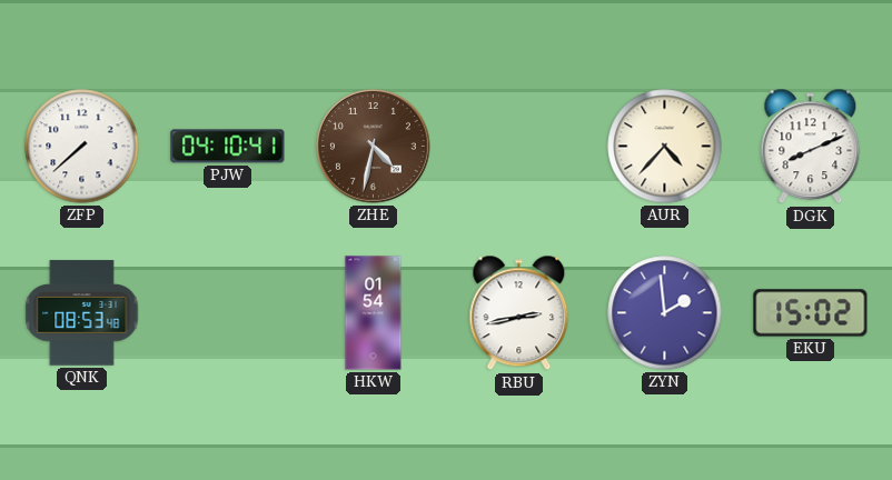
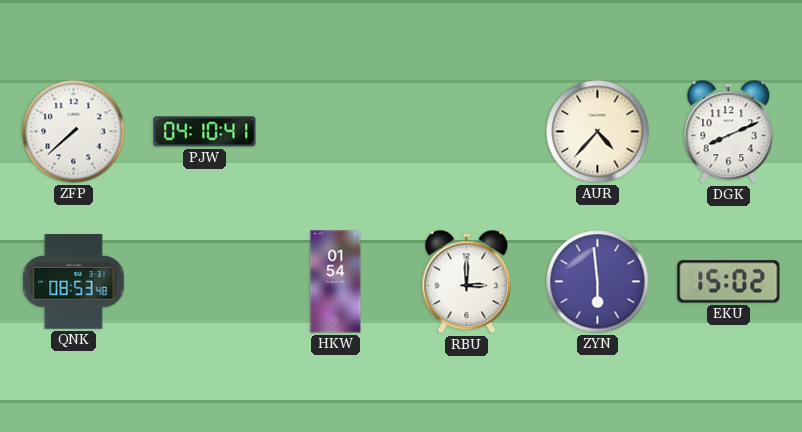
ZHE: 4:32 -> none (374, 147)
RBU: 2:43 -> 3:00 (467, 282)
ZYN: 1:59 -> 5:59 (598, 282)
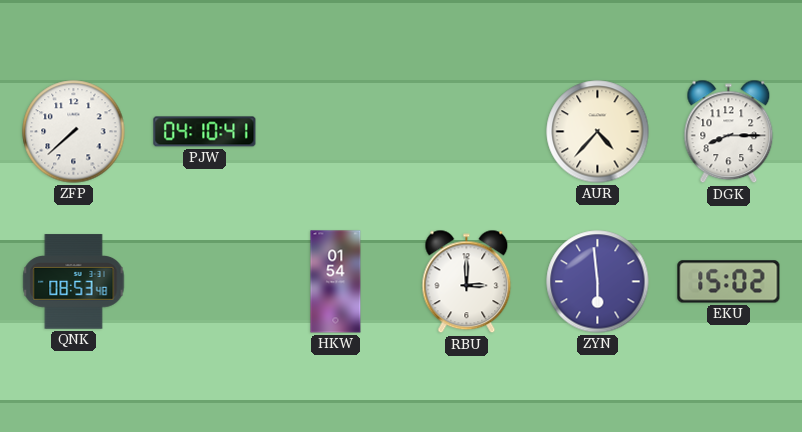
DGK: 8:11 -> 8:15 (729, 132)
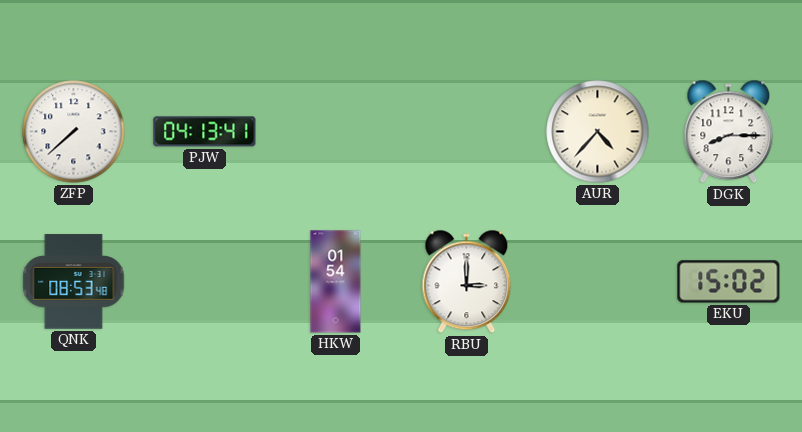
PJW: 04:10 -> 04:13 (205, 132)
ZYN: 5:59 -> none (598, 282)
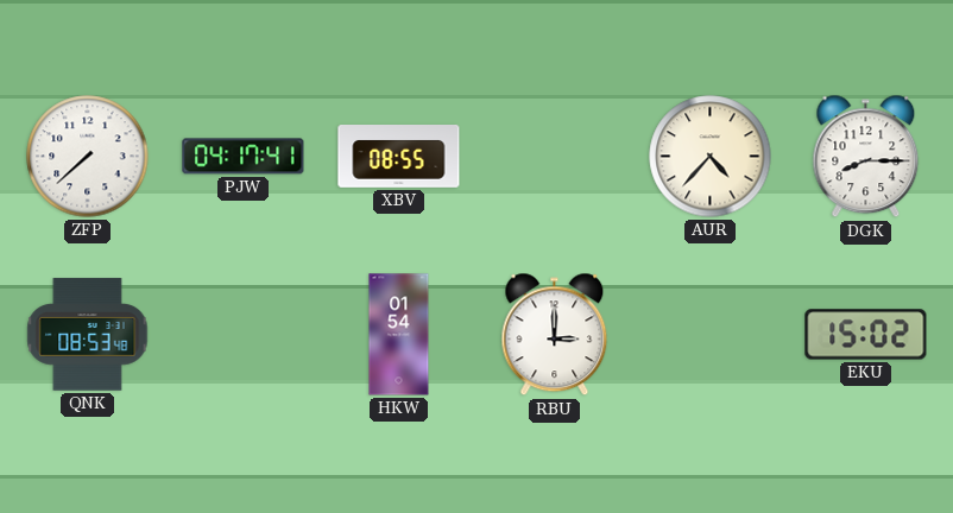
PJW: 04:13 -> 04:17 (244, 157)
XBV: none -> 08:55 (399, 157)
